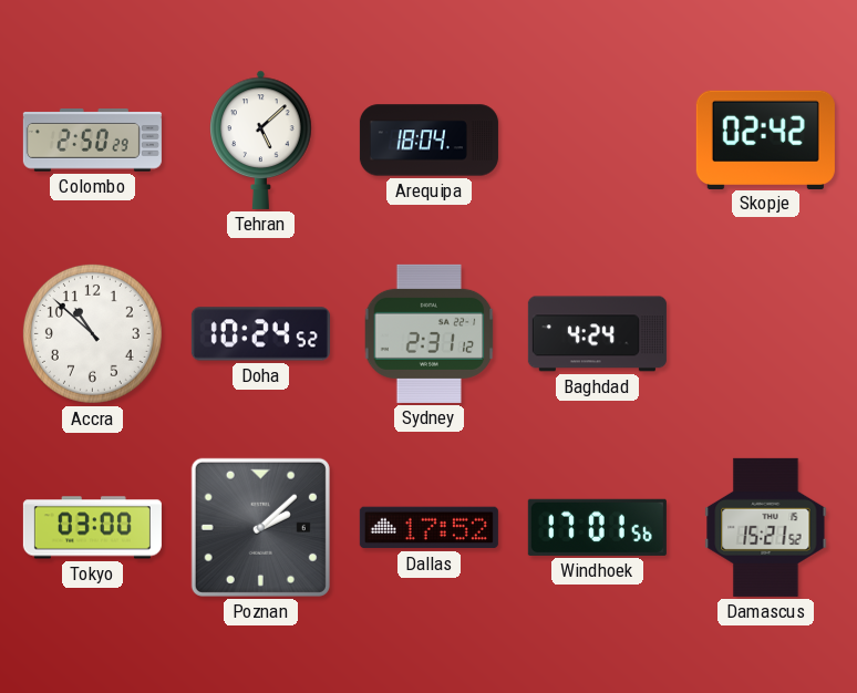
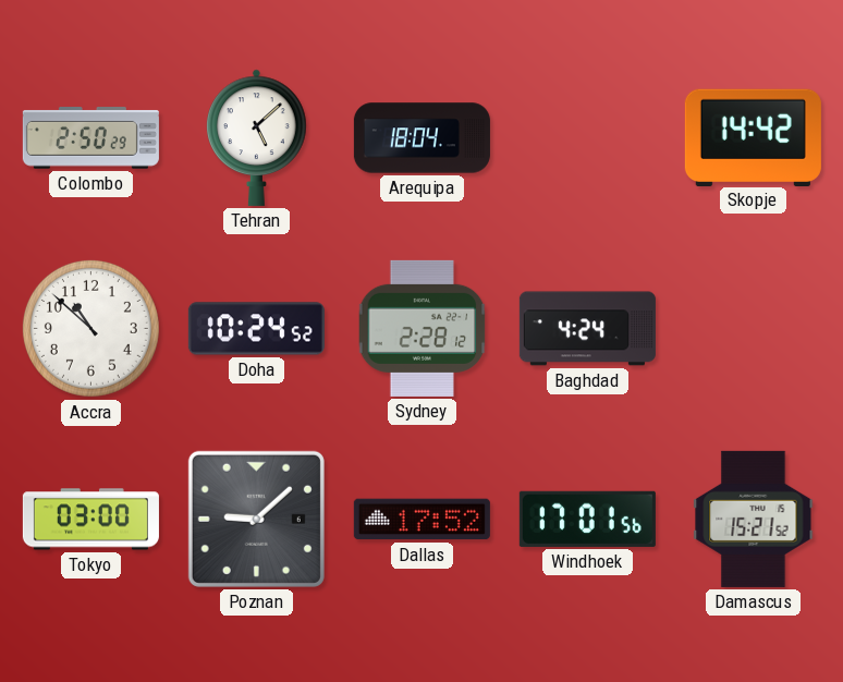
Skopje: 02:42 -> 14:42 (753, 137)
Sydney: 2:31 -> 2:28 (423, 328)
Poznan: 2:08 -> 9:08 (256, 519)
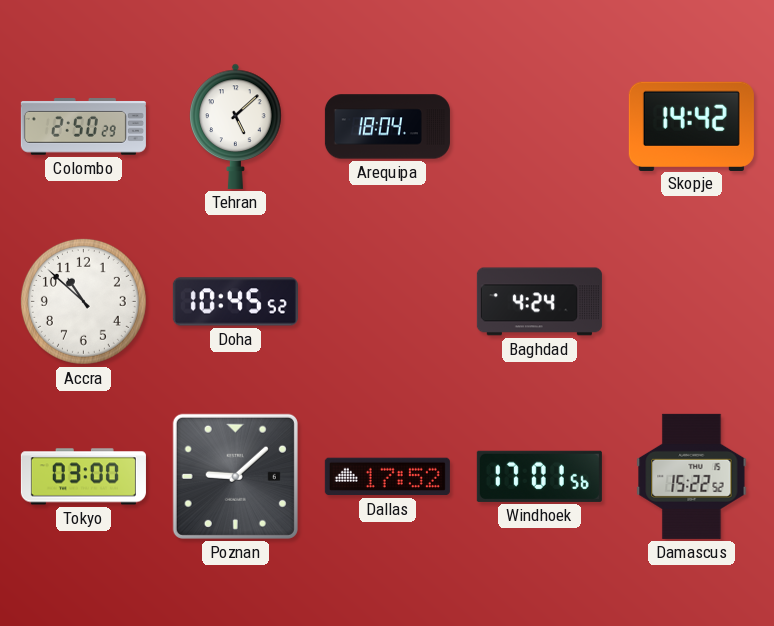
Doha: 10:24 -> 10:45 (235, 302)
Sydney: 2:28 -> none (423, 328)
Damascus: 15:21 -> 15:22 (692, 476)
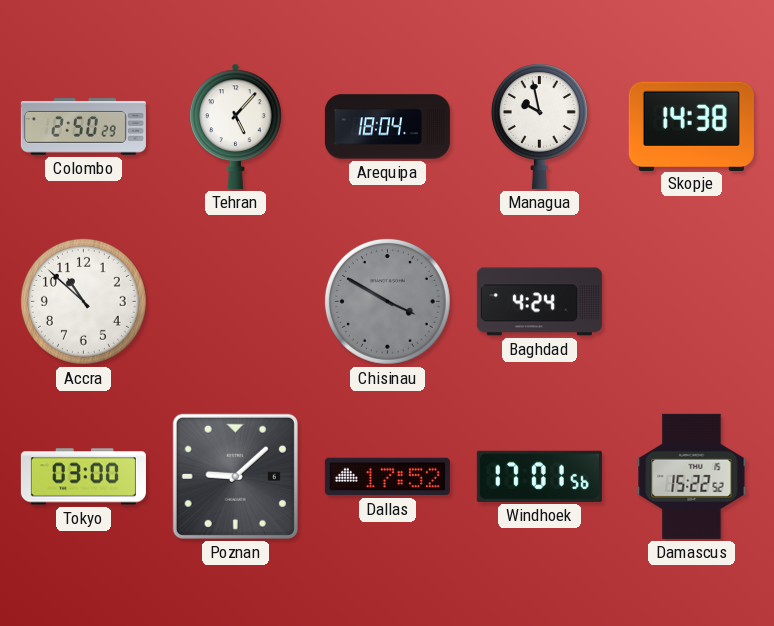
Tehran: 5:08 -> 5:07 (236, 126)
Managua: none -> 9:58 (539, 126)
Skopje: 14:42 -> 14:38 (691, 126)
Doha: 10:45 -> none (235, 302)
Chisinau: none -> 3:50 (387, 301)
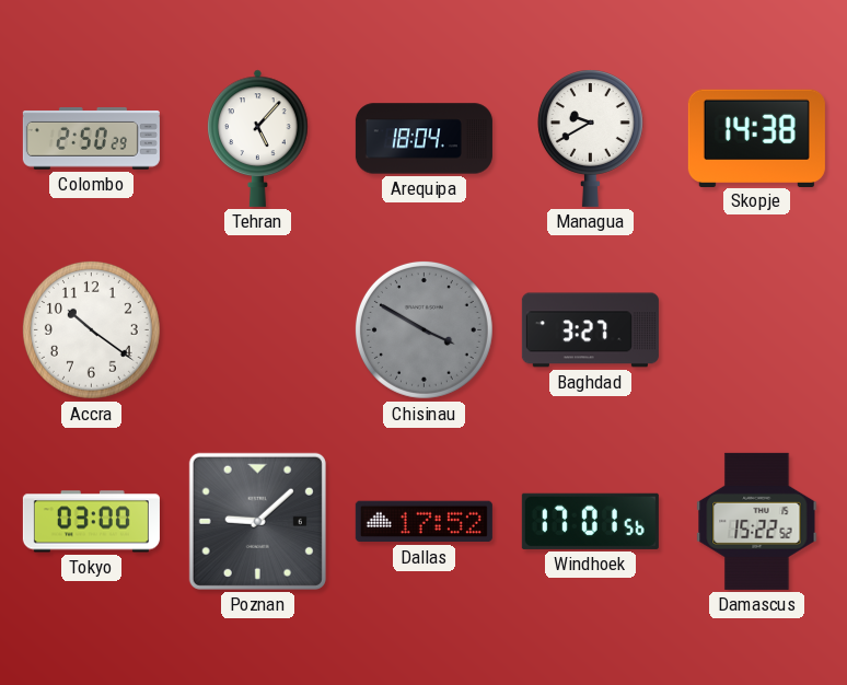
Managua: 9:58 -> 9:40 (590, 138)
Accra: 10:52 -> 10:21 (91, 329)
Baghdad: 4:24 -> 3:27 (590, 330)
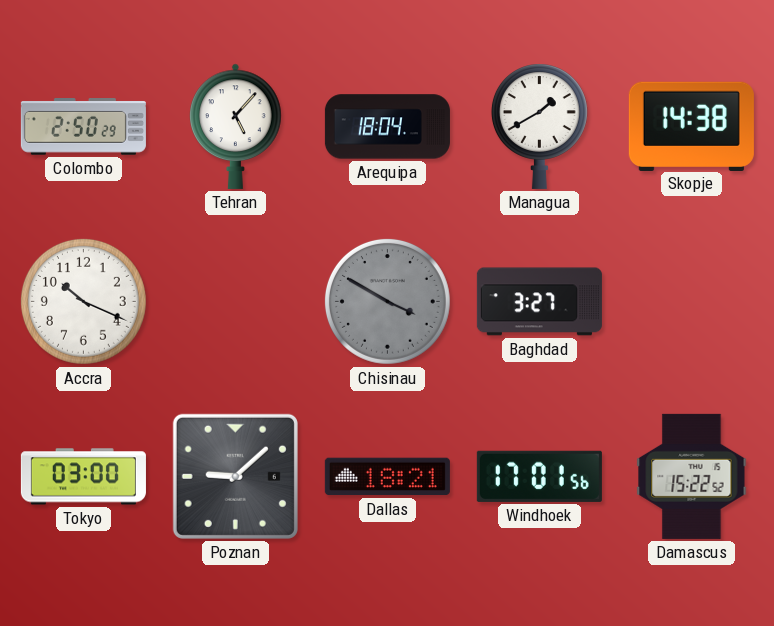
Managua: 9:40 -> 1:40 (539, 126)
Accra: 10:21 -> 10:19 (83, 301)
Dallas: 17:52 -> 18:21 (387, 477)
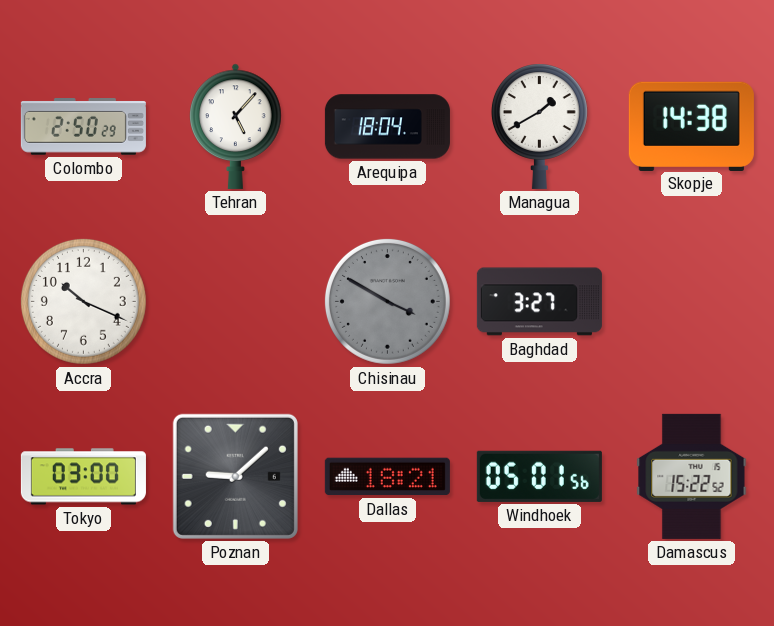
Windhoek: 17:01 -> 05:01 (539, 476)
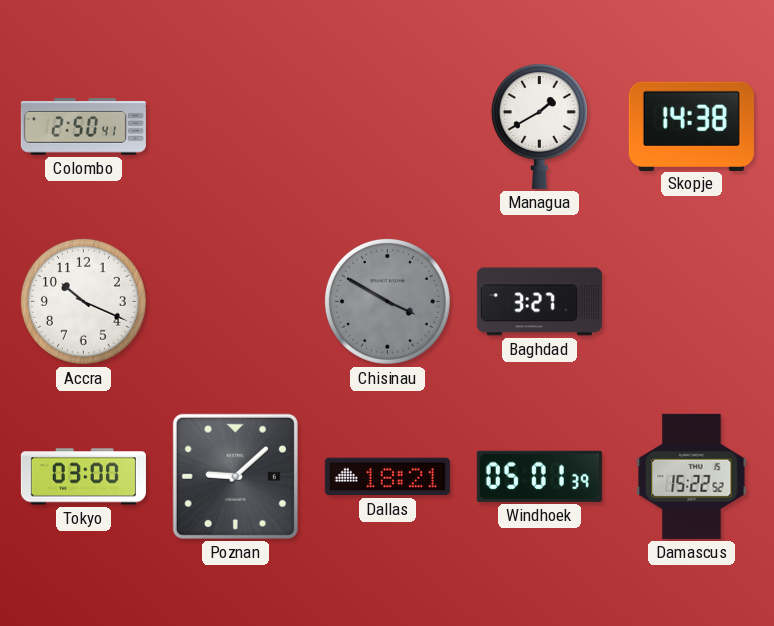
Colombo: 2:50:29 -> 2:50:41 (83, 127)
Tehran: 5:07 -> none (236, 126)
Arequipa: 18:04 -> none (387, 127)
Windhoek: 05:01:56 -> 05:01:39 (539, 476)
